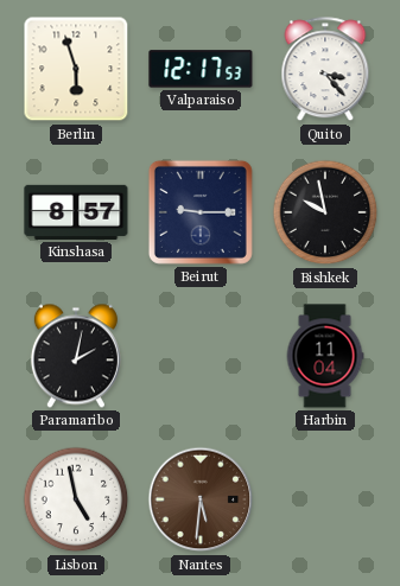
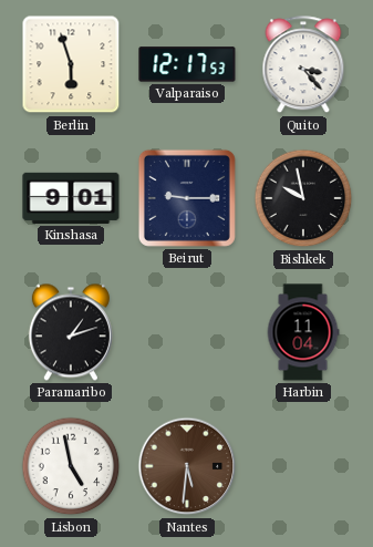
Kinshasa: 8:57 -> 9:01 (71, 198)
Paramaribo: 2:02 -> 1:12 (71, 332)
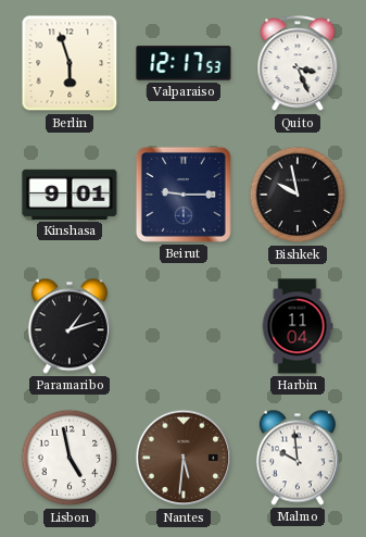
Quito: 3:23 -> 3:26 (298, 64)
Malmo: none -> 9:59 (298, 458)
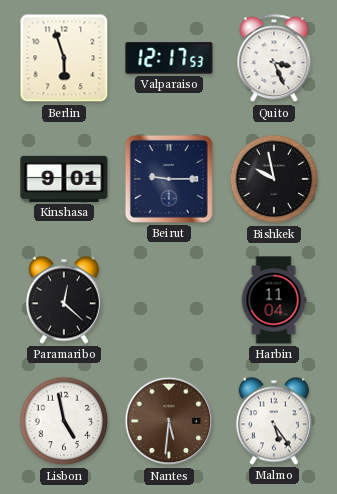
Paramaribo: 1:12 -> 12:22 (64, 300)
Malmo: 9:59 -> 5:24 (274, 421)
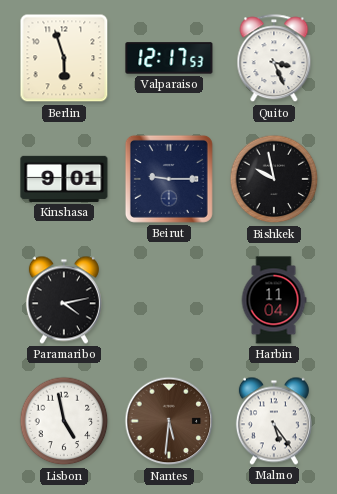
Paramaribo: 12:22 -> 4:13 (64, 300)
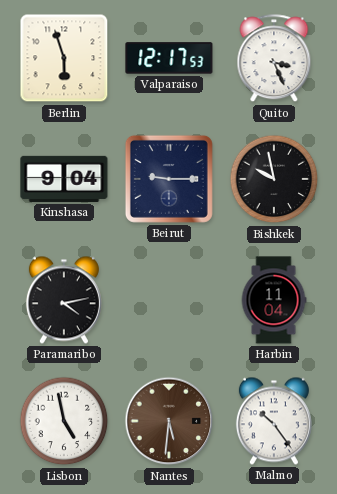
Kinshasa: 9:01 -> 9:04 (64, 179)
Malmo: 5:24 -> 10:24 (274, 421)
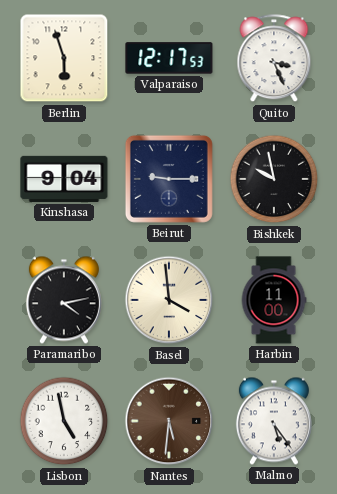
Basel: none -> 3:59 (169, 300)
Harbin: 11:04 -> 11:00 (274, 300)
Malmo: 10:24 -> 5:24 (274, 421)
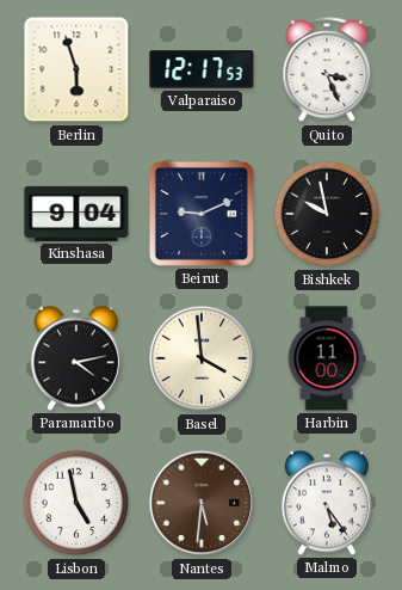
Beirut: 9:15 -> 9:11 (202, 214)
